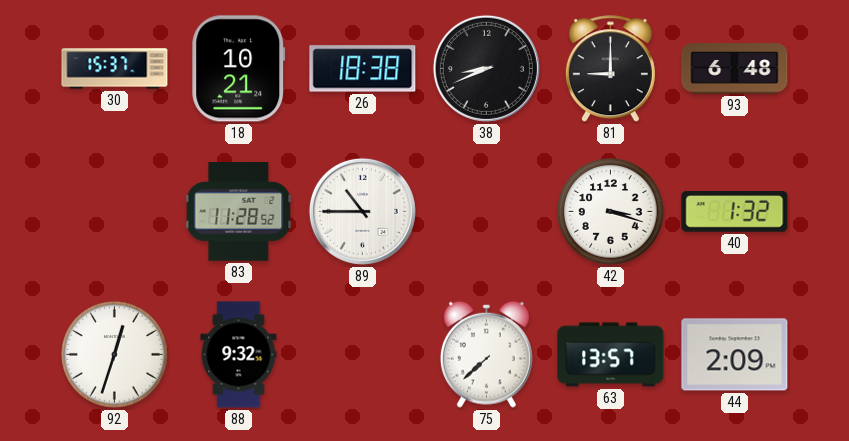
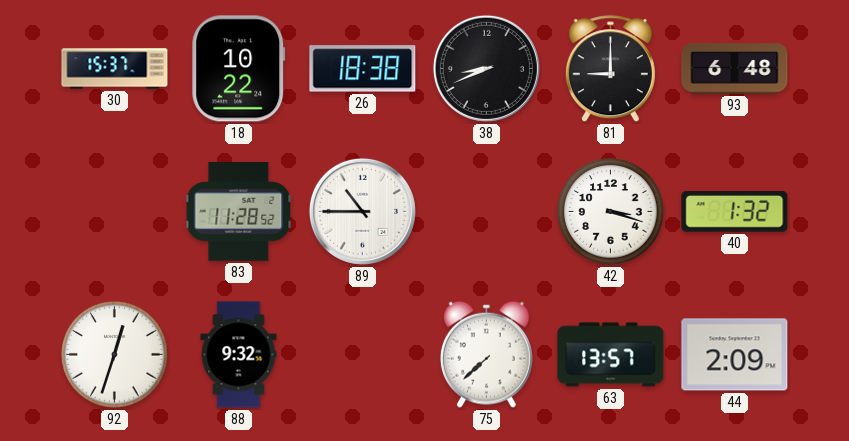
18: 10:21 -> 10:22 (239, 69)
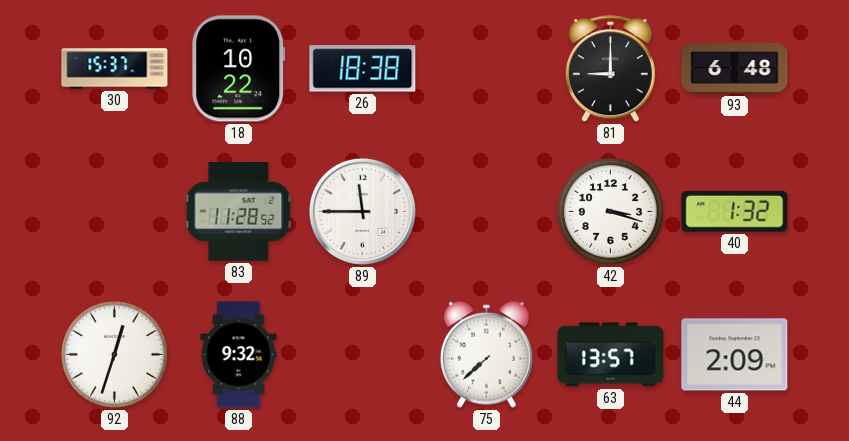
38: 8:41 -> none (486, 68)
89: 10:45 -> 11:45 (362, 211)
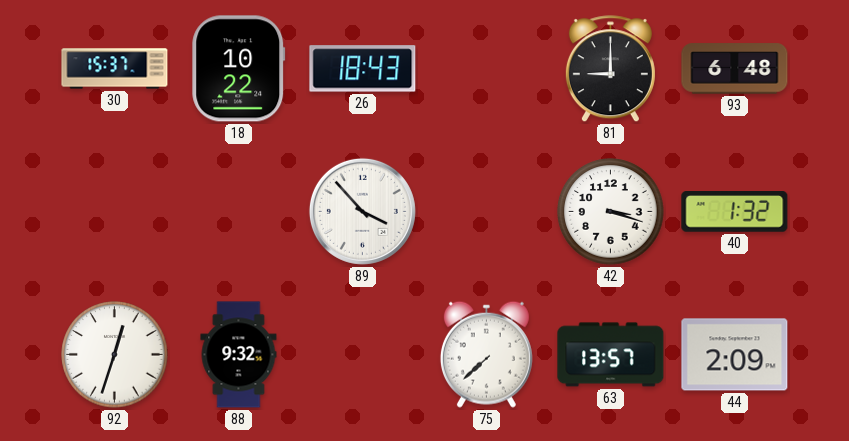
26: 18:38 -> 18:43 (363, 69)
83: 11:28 -> none (239, 212)
89: 11:45 -> 3:53 (362, 211)
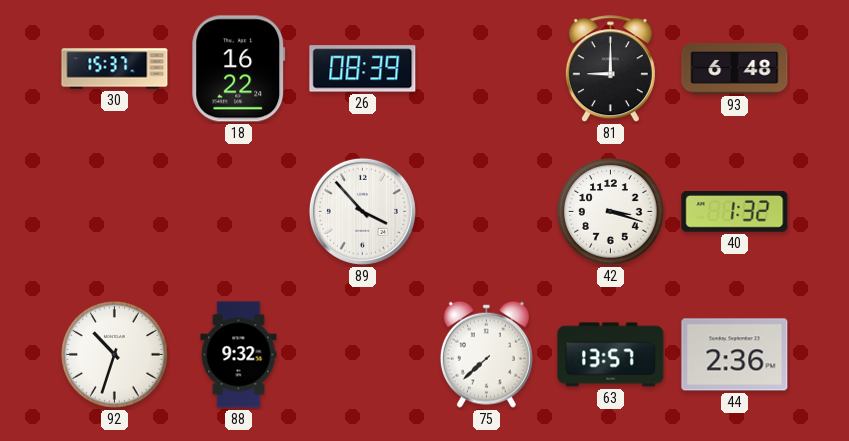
18: 10:22 -> 16:22 (239, 69)
26: 18:43 -> 08:39 (363, 69)
92: 12:33 -> 10:33 (115, 355)
44: 2:09 -> 2:36 (735, 355)
